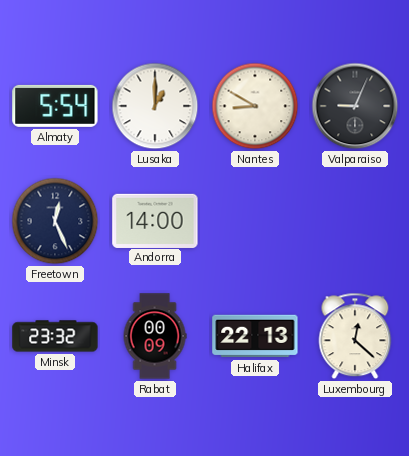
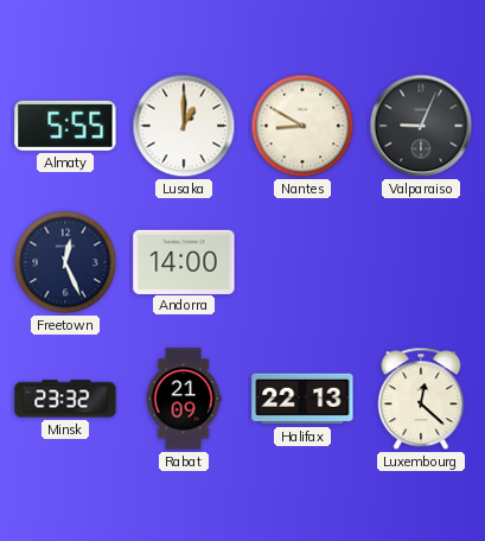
Almaty: 5:54 -> 5:55 (65, 126)
Rabat: 00:09 -> 21:09 (184, 399)
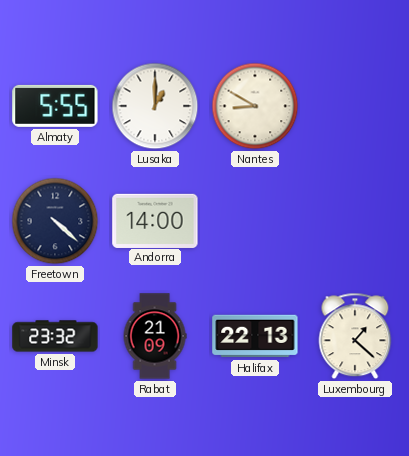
Valparaiso: 9:04 -> none (421, 126)
Freetown: 12:26 -> 4:22 (55, 221)
Luxembourg: 12:22 -> 1:22 (355, 336)
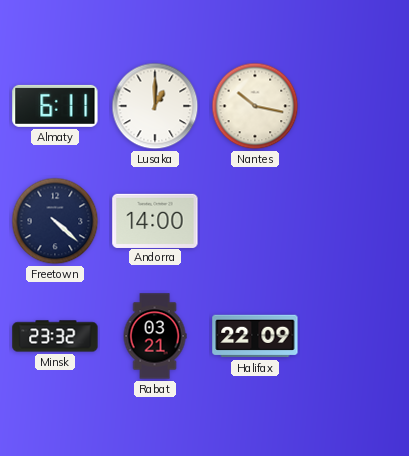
Almaty: 5:55 -> 6:11 (55, 106)
Nantes: 8:50 -> 10:17 (255, 106)
Rabat: 21:09 -> 03:21 (155, 336)
Halifax: 22:13 -> 22:09 (255, 336)
Luxembourg: 1:22 -> none (355, 336)
